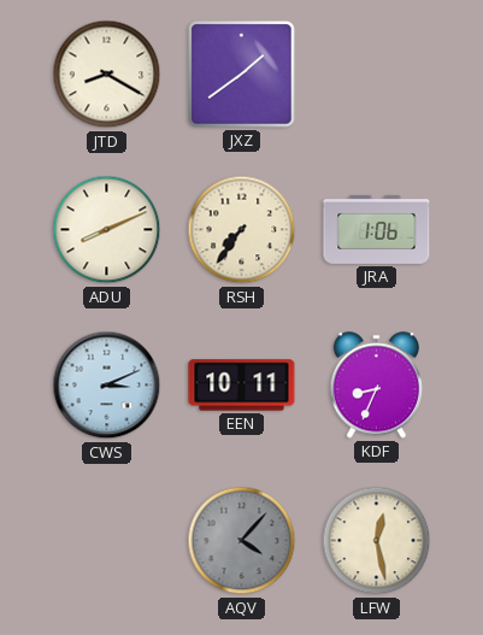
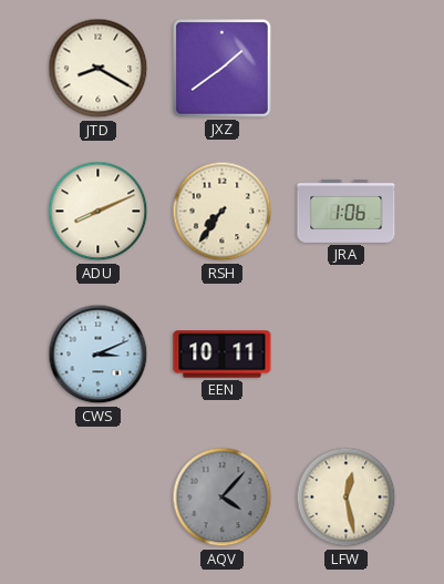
KDF: 8:34 -> none (376, 386)
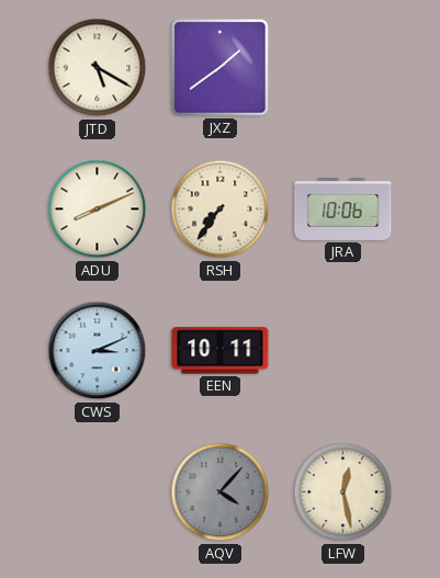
JTD: 8:20 -> 5:20 (98, 68)
JRA: 1:06 -> 10:06 (343, 208)
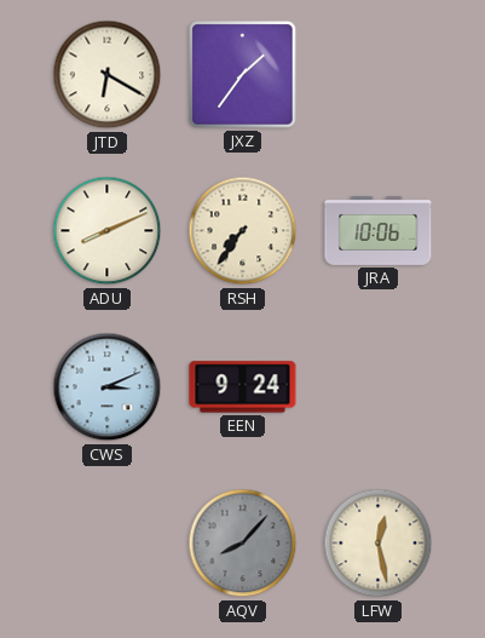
JTD: 5:20 -> 6:20 (108, 75)
JXZ: 1:39 -> 1:36 (243, 75)
EEN: 10:11 -> 9:24 (243, 387)
AQV: 4:07 -> 8:07 (243, 544)
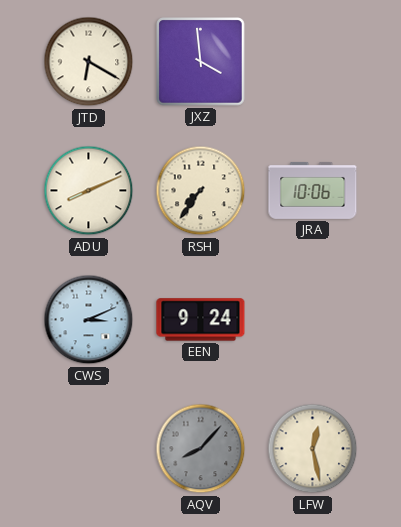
JXZ: 1:36 -> 3:59 (201, 62)
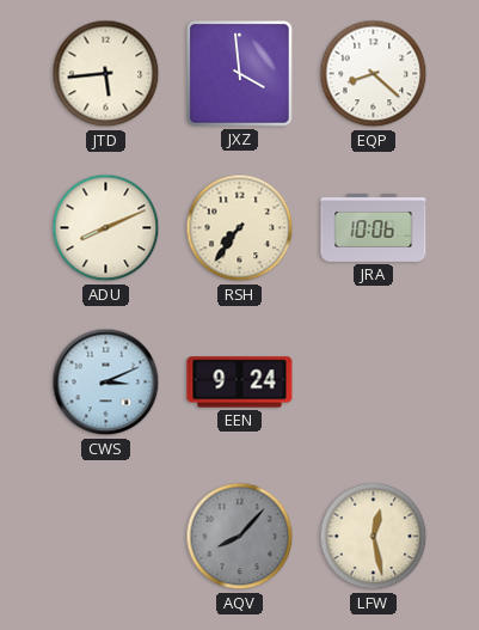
JTD: 6:20 -> 5:44 (106, 74)
EQP: none -> 8:22 (374, 74)
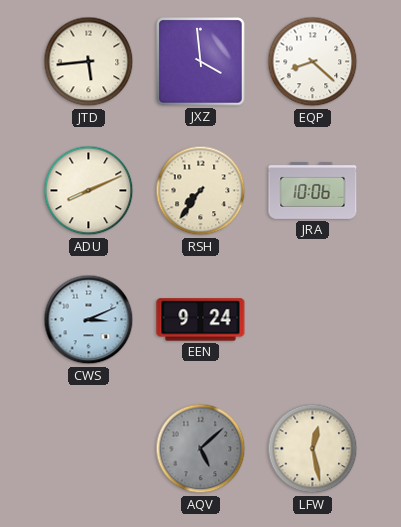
AQV: 8:07 -> 5:08 (201, 449)
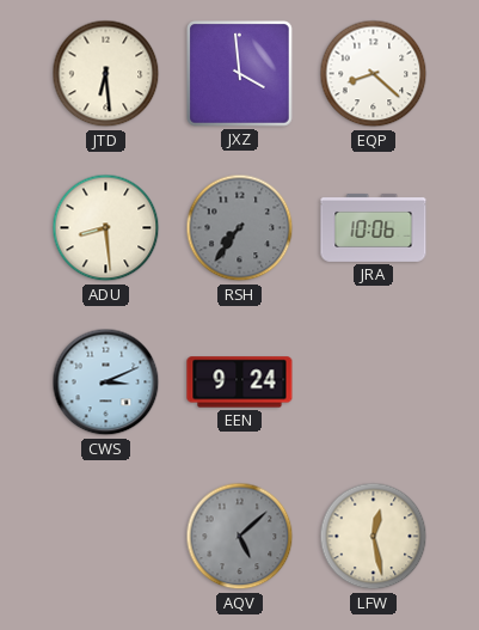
JTD: 5:44 -> 6:29 (106, 74)
ADU: 8:11 -> 8:29 (106, 228)
RSH dial: cream -> grey (240, 228)
